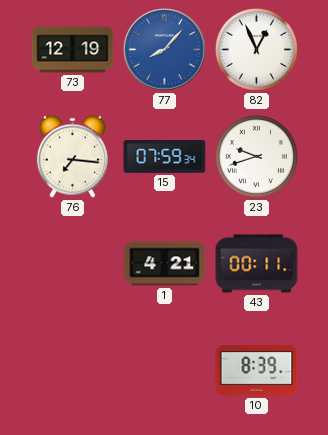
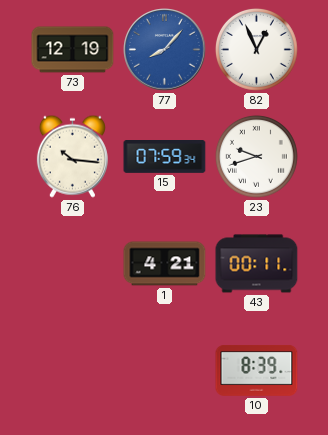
76: 7:16 -> 10:16 (72, 156)
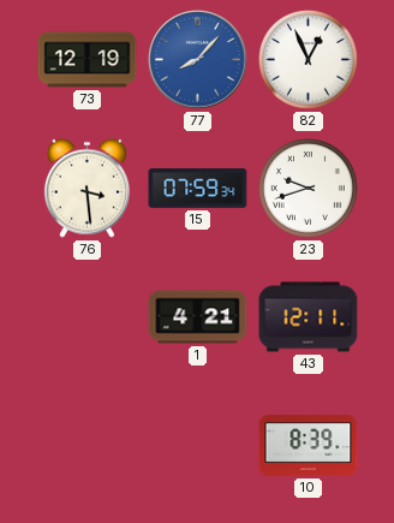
76: 10:16 -> 3:29 (86, 188)
43: 00:11 -> 12:11 (309, 317)
